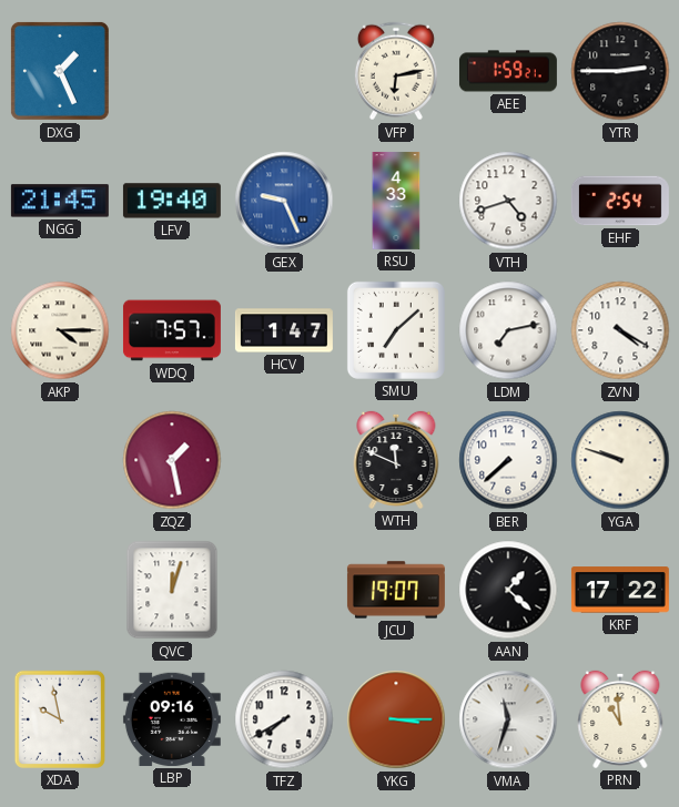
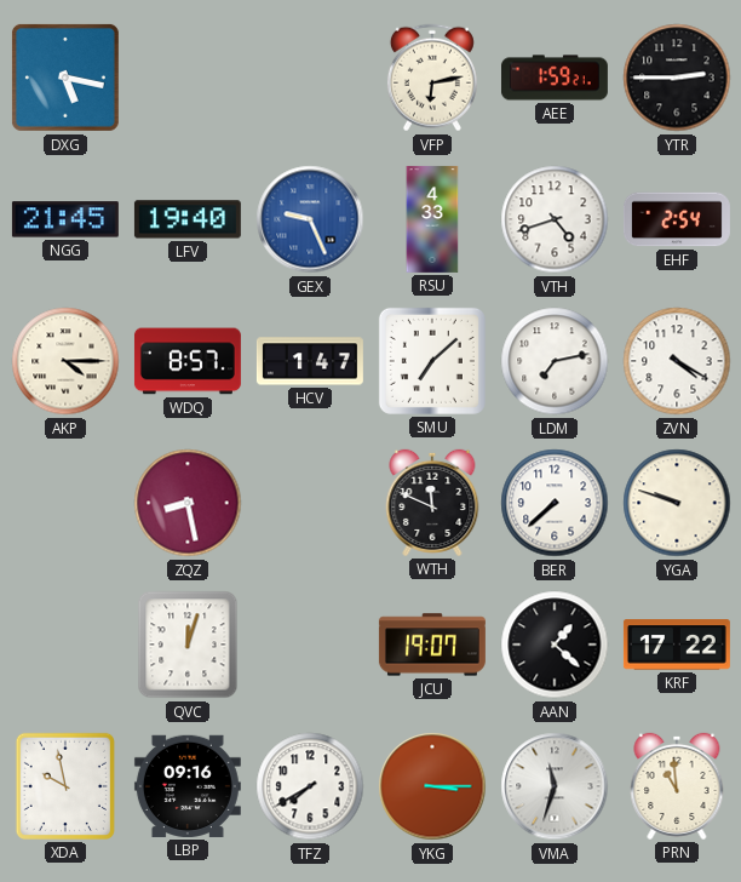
DXG: 1:26 -> 5:17 (65, 78)
WDQ: 7:57 -> 8:57 (188, 361)
ZQZ: 1:28 -> 8:28 (188, 503)
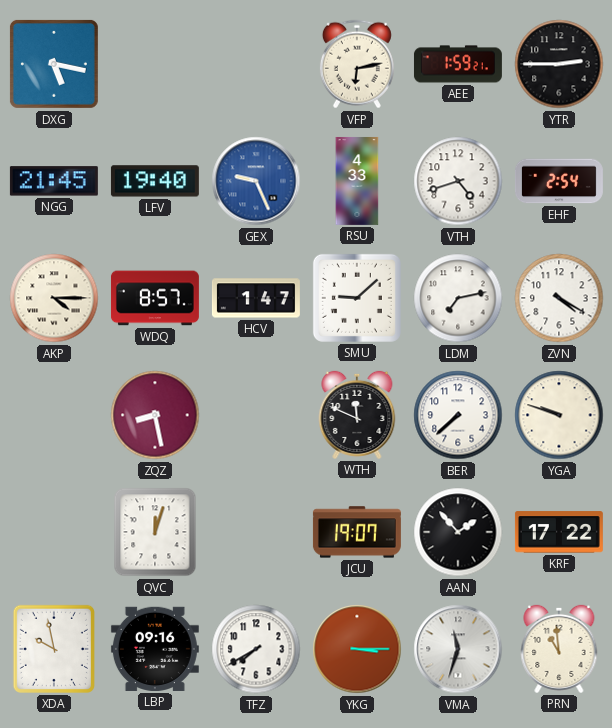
SMU: 7:08 -> 9:08 (357, 298)
AAN: 1:22 -> 1:53 (458, 532)
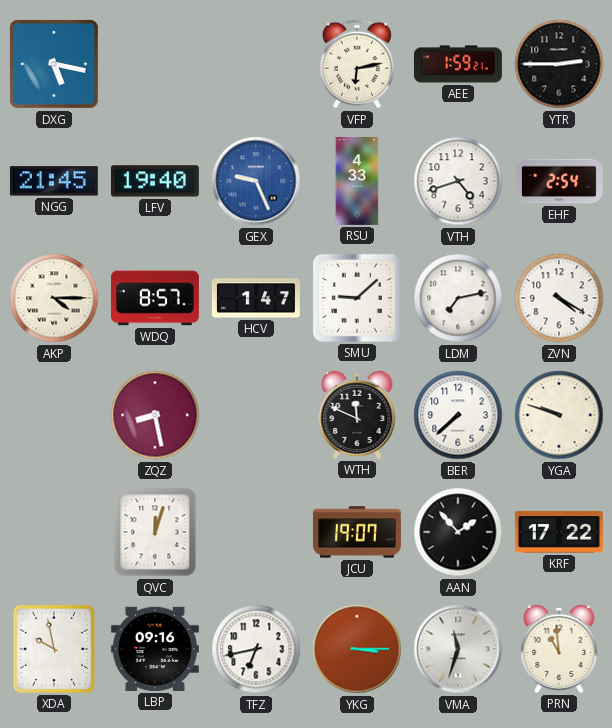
TFZ: 7:40 -> 6:43 (256, 649)
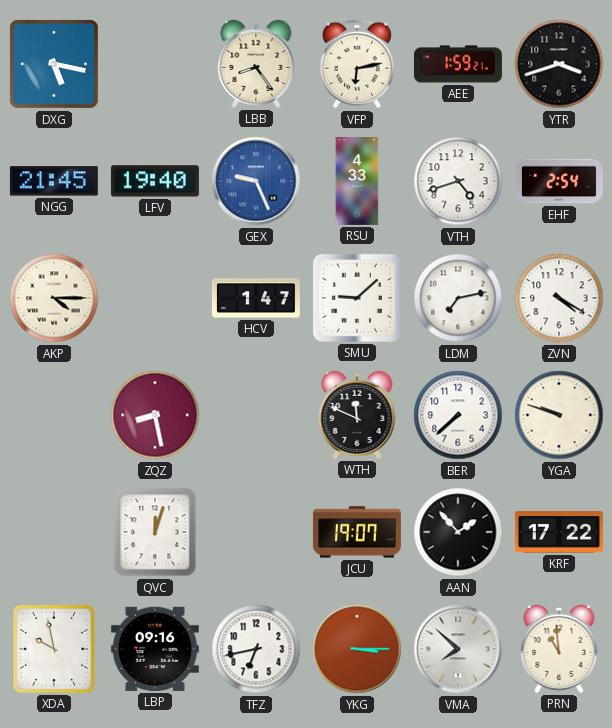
LBB: none -> 8:24 (256, 64)
YTR: 2:45 -> 3:42 (559, 64)
WDQ: 8:57 -> none (155, 298)
VMA: 11:33 -> 7:52 (458, 649)
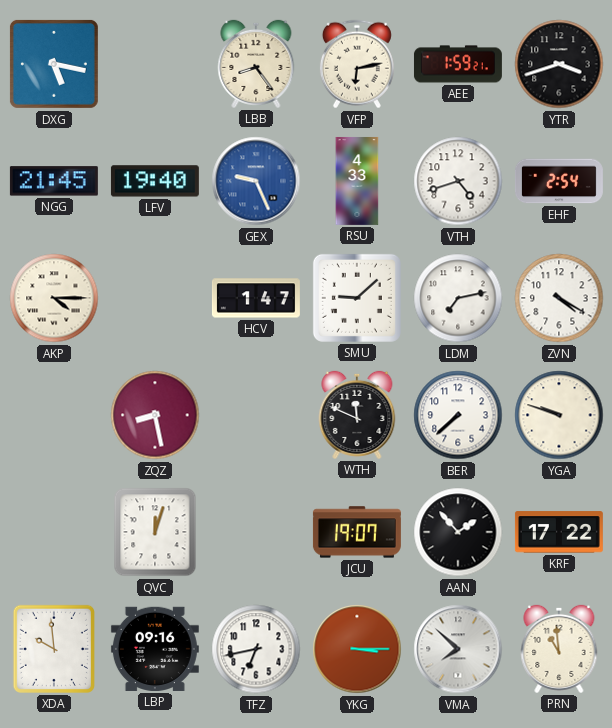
XDA: 9:58 -> 9:59 (54, 649)
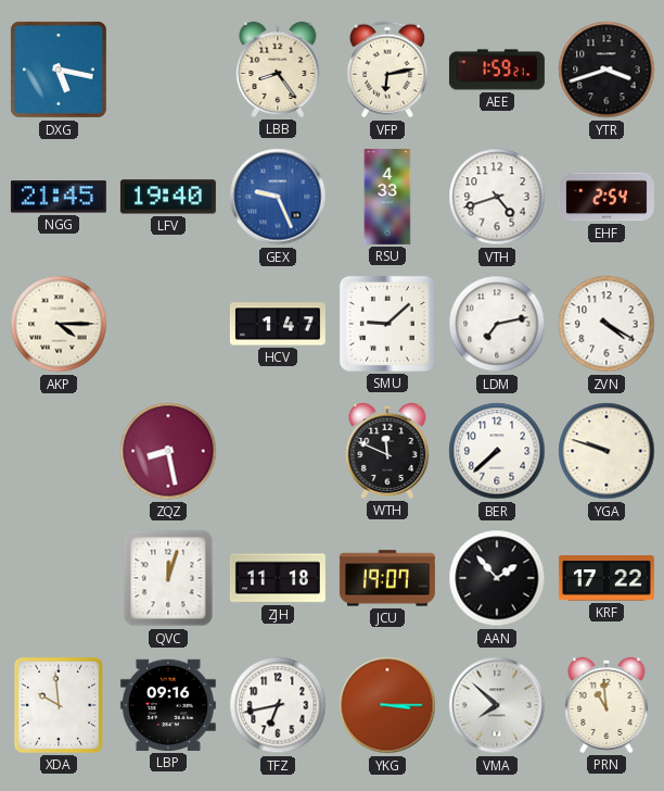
ZJH: none -> 11:18 (278, 578)
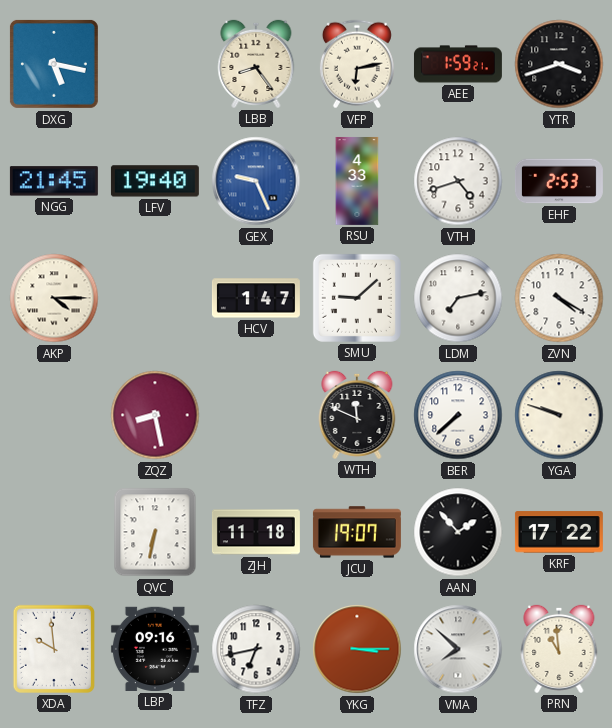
EHF: 2:54 -> 2:53 (559, 181)
QVC: 12:03 -> 6:32 (155, 532)
